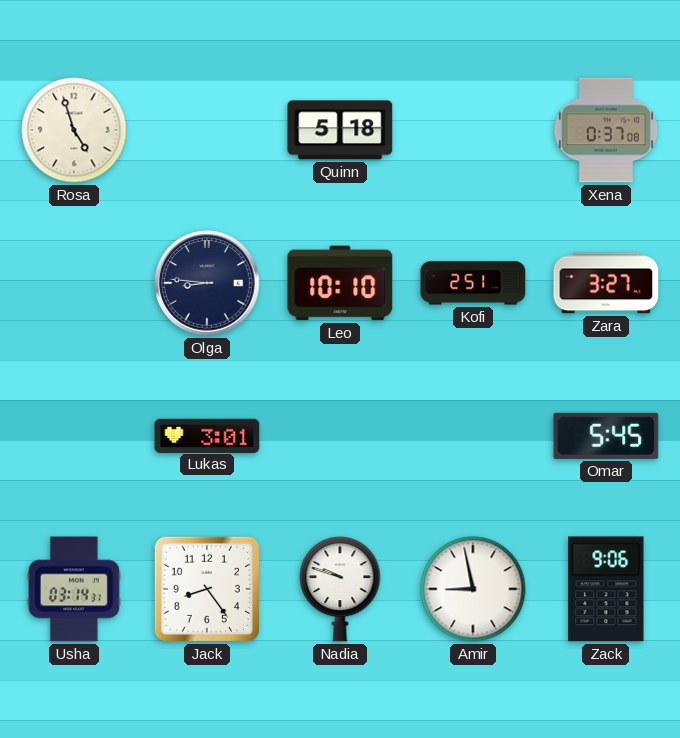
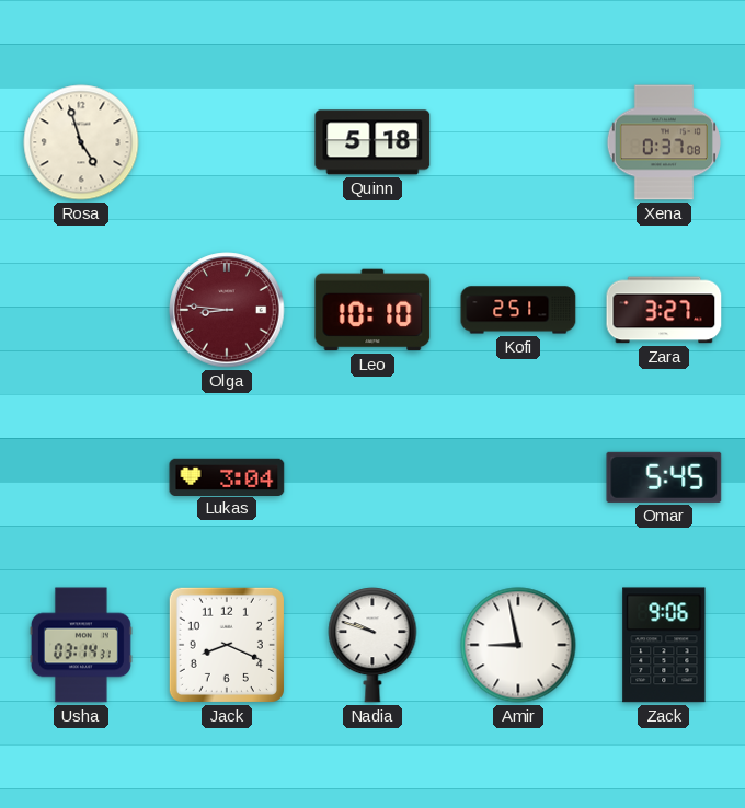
Olga dial: navy -> burgundy (227, 310)
Lukas: 3:01 -> 3:04 (227, 476)
Jack: 8:24 -> 8:19 (227, 645)
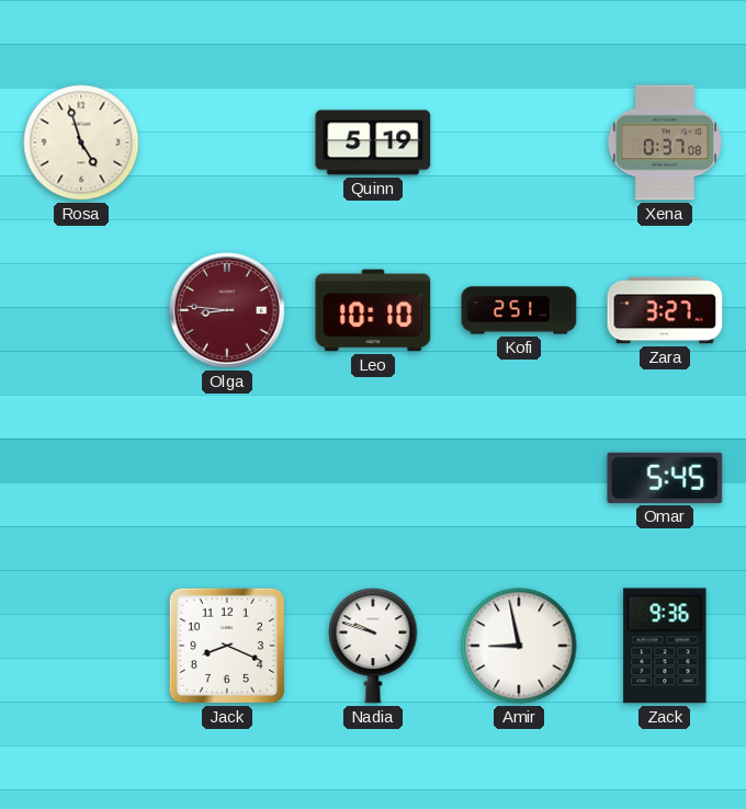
Quinn: 5:18 -> 5:19 (373, 143)
Lukas: 3:04 -> none (227, 476)
Usha: 03:14 -> none (81, 645)
Zack: 9:06 -> 9:36 (665, 646)
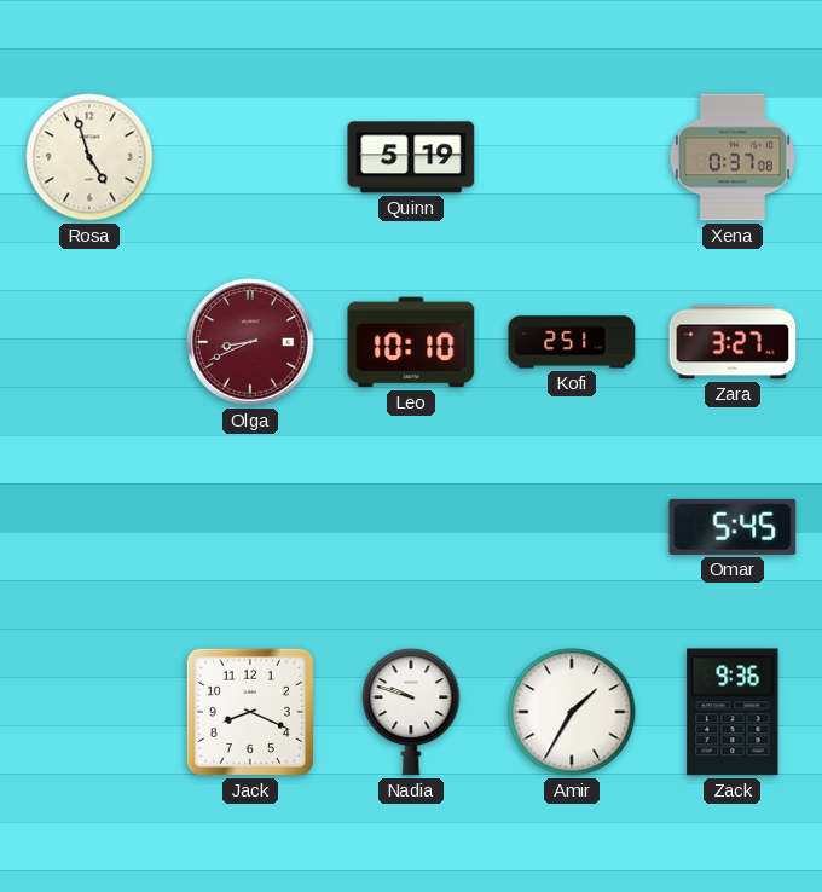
Olga: 8:46 -> 8:41 (250, 342)
Amir: 8:58 -> 1:35 (572, 712)
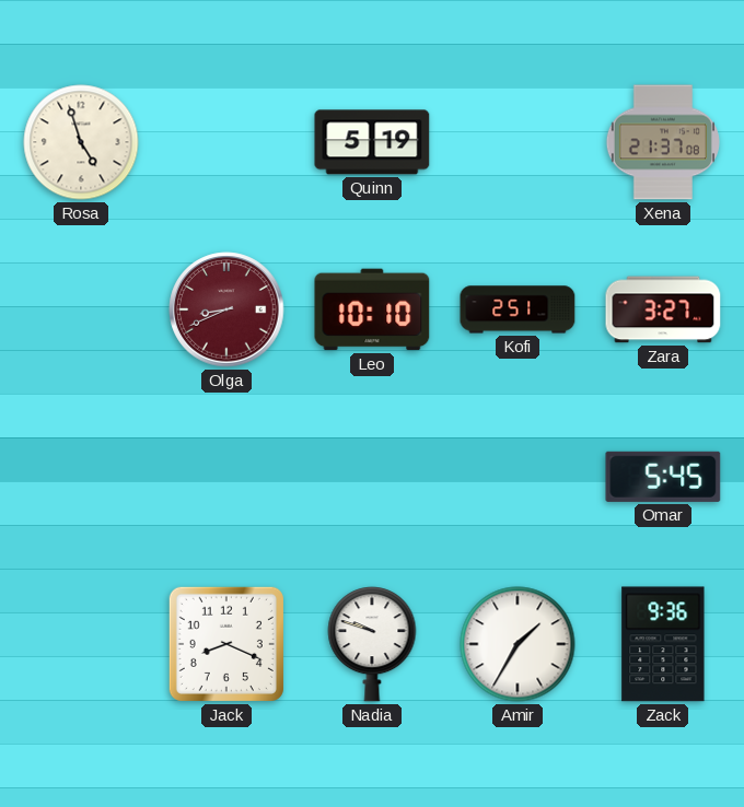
Xena: 0:37 -> 21:37 (663, 142)
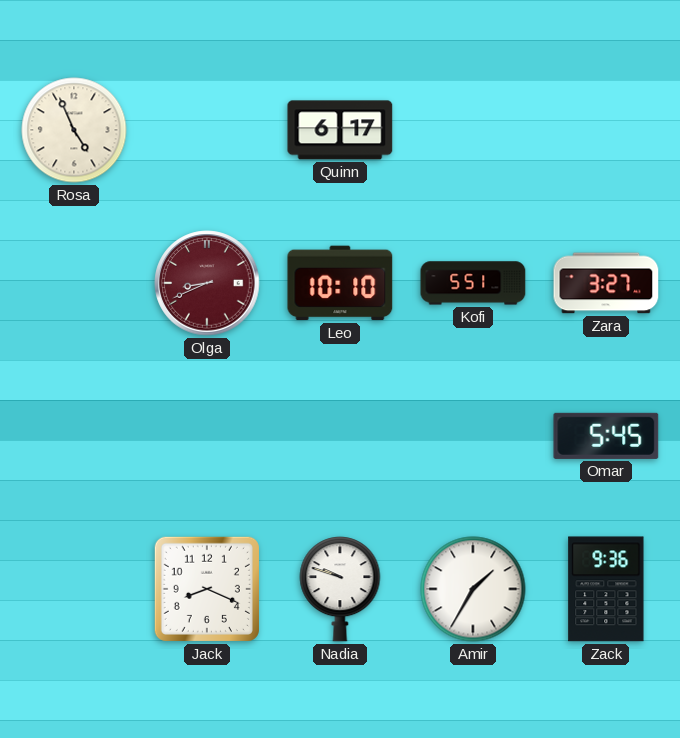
Rosa: 4:57 -> 4:56 (74, 130)
Quinn: 5:19 -> 6:17 (340, 130)
Xena: 21:37 -> none (663, 142)
Kofi: 2:51 -> 5:51 (473, 283)
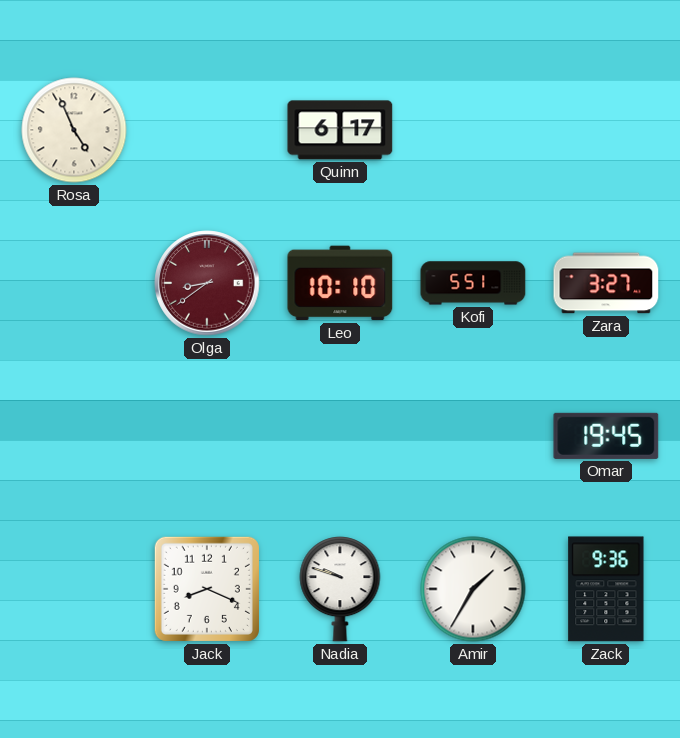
Olga: 8:41 -> 8:39 (207, 283)
Omar: 5:45 -> 19:45 (606, 436)
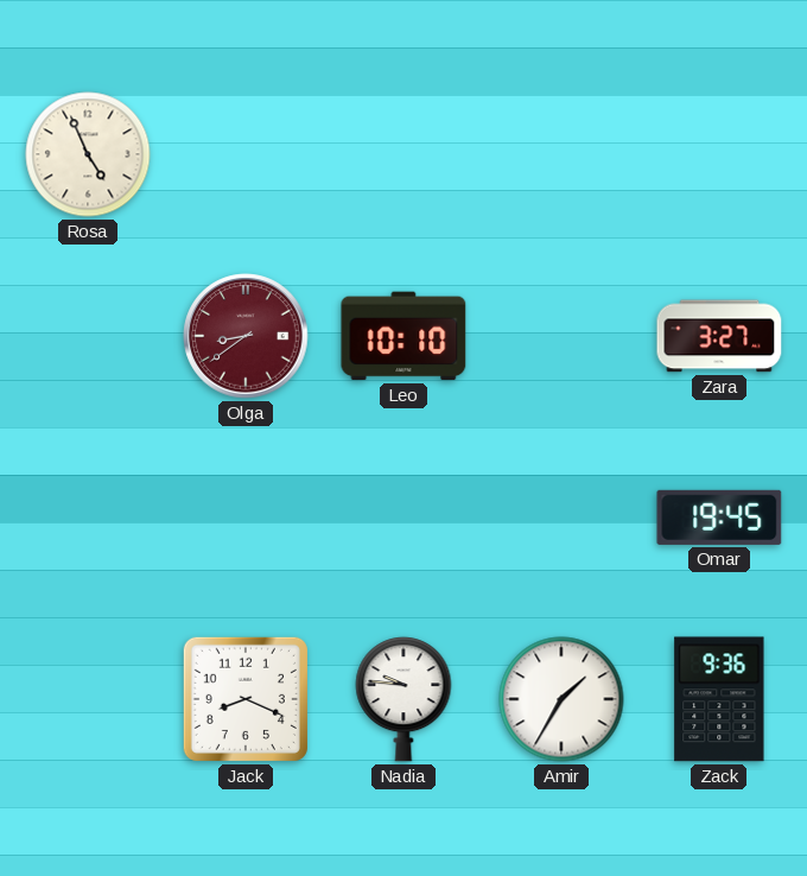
Quinn: 6:17 -> none (340, 130)
Kofi: 5:51 -> none (473, 283)
Nadia: 9:48 -> 9:46 (403, 699)
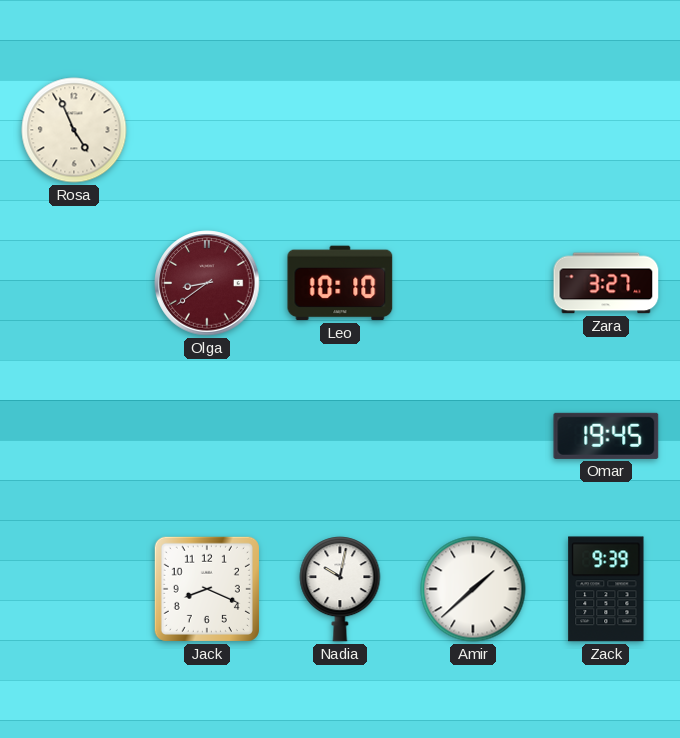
Nadia: 9:46 -> 10:02 (340, 589)
Amir: 1:35 -> 1:38 (473, 589)
Zack: 9:36 -> 9:39 (606, 589)
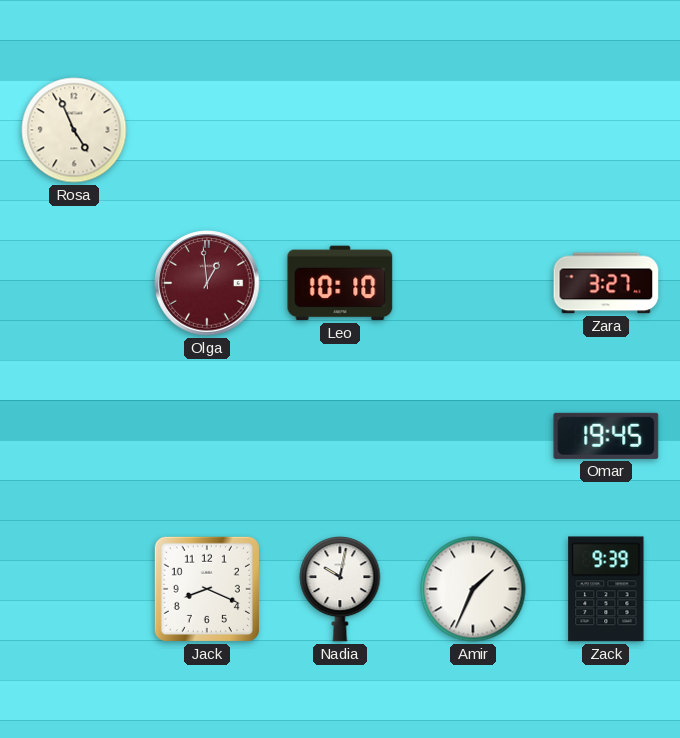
Olga: 8:39 -> 12:59 (207, 283)
Amir: 1:38 -> 1:34 (473, 589)
